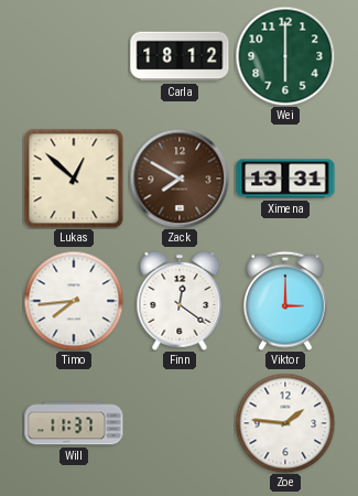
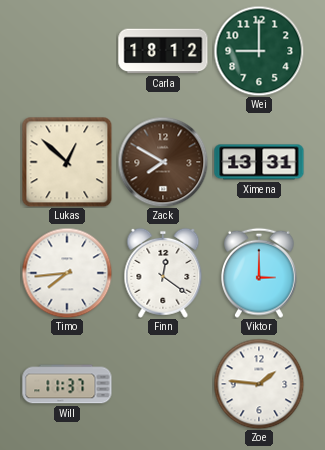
Wei: 6:00 -> 9:00 (259, 51)
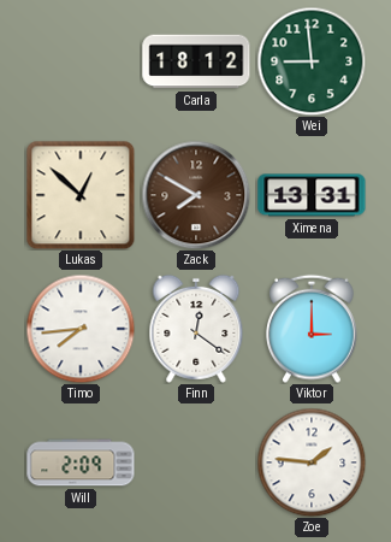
Wei: 9:00 -> 8:59 (312, 61)
Will: 11:37 -> 2:09 (81, 463)
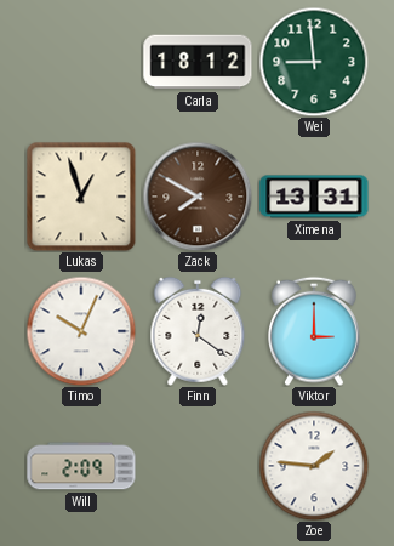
Lukas: 12:52 -> 12:57 (81, 197)
Timo: 7:44 -> 10:04 (81, 331)
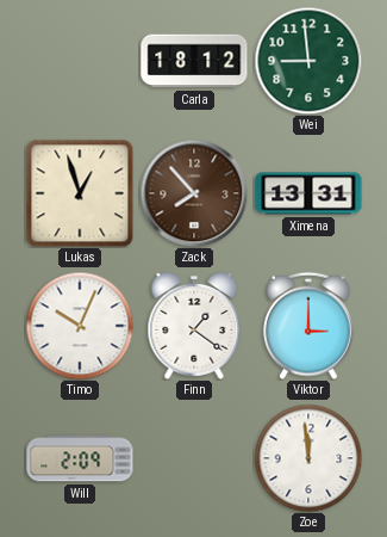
Zack: 7:50 -> 7:53 (194, 193)
Finn: 12:21 -> 1:21 (194, 326)
Zoe: 1:46 -> 11:59 (308, 458)
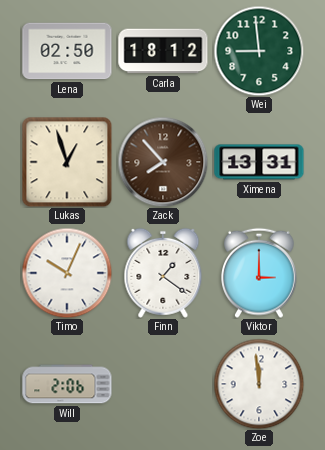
Lena: none -> 02:50 (67, 51)
Will: 2:09 -> 2:06 (67, 384)
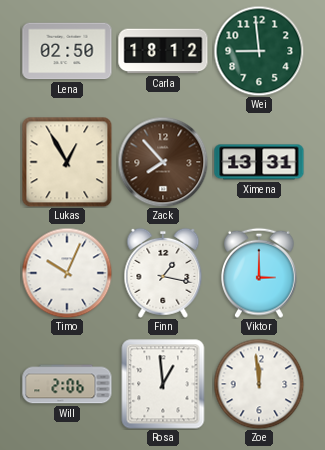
Lukas: 12:57 -> 12:55 (67, 162)
Finn: 1:21 -> 1:17 (163, 273)
Rosa: none -> 12:59 (163, 384)
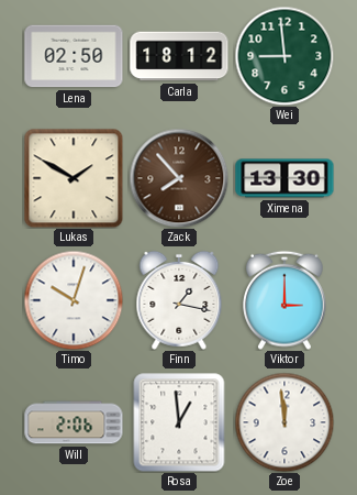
Lukas: 12:55 -> 1:50 (74, 178)
Ximena: 13:31 -> 13:30 (285, 178)
Timo: 10:04 -> 10:03 (74, 300)
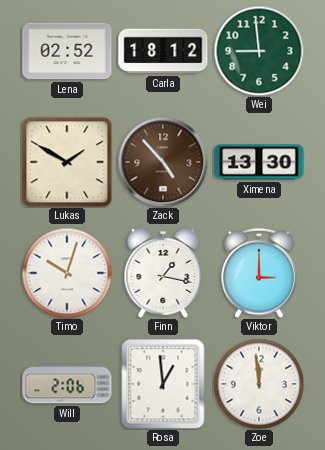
Lena: 02:50 -> 02:52 (67, 51)
Zack: 7:53 -> 4:53 (163, 162)
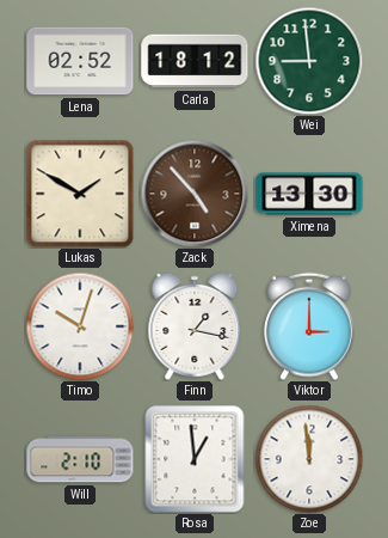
Will: 2:06 -> 2:10 (80, 459)
